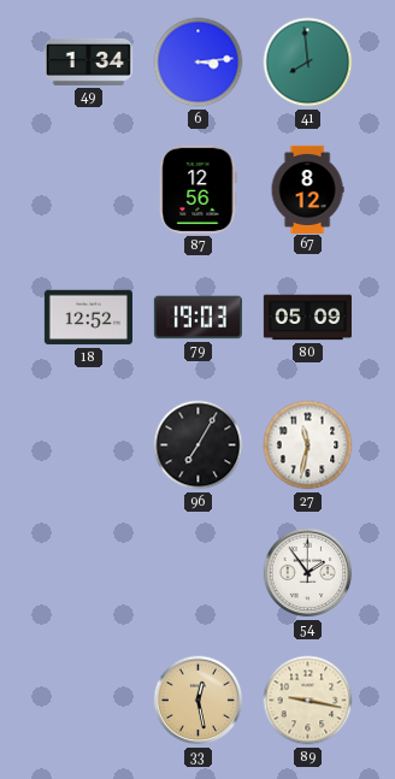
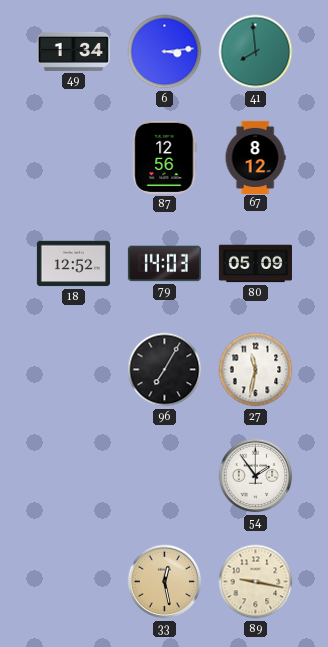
79: 19:03 -> 14:03 (164, 264)
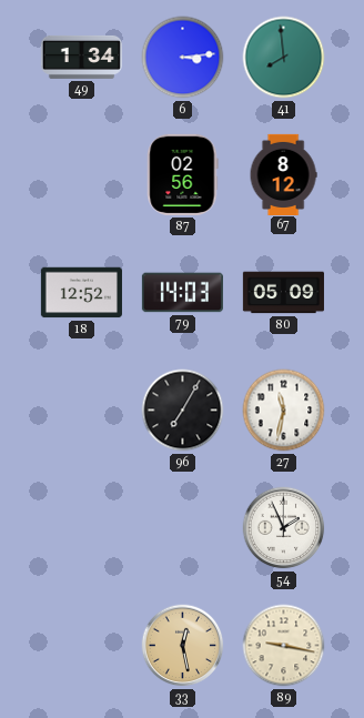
87: 12:56 -> 02:56 (183, 174)
54: 1:54 -> 1:56 (284, 528)
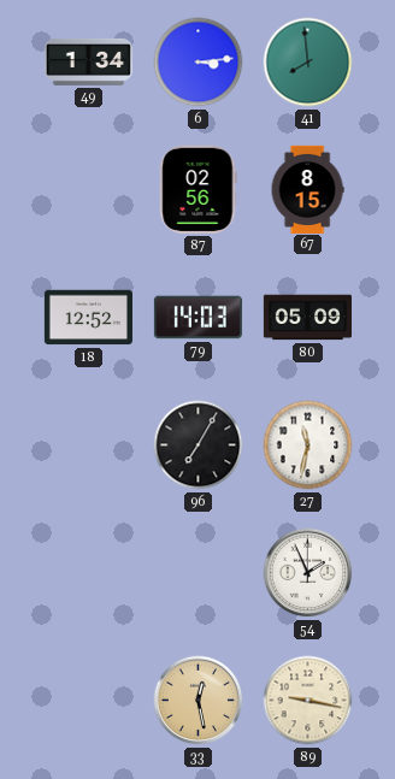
67: 8:12 -> 8:15 (307, 189)
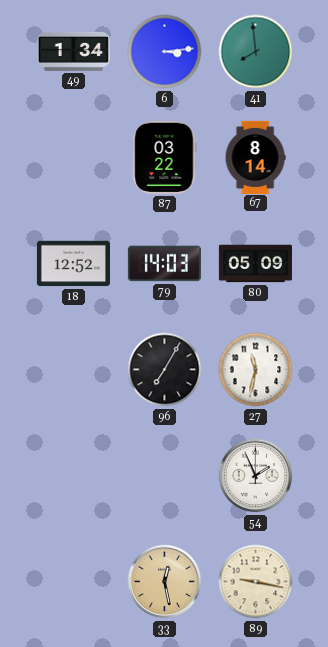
87: 02:56 -> 03:22 (165, 157)
67: 8:15 -> 8:14 (255, 157)
